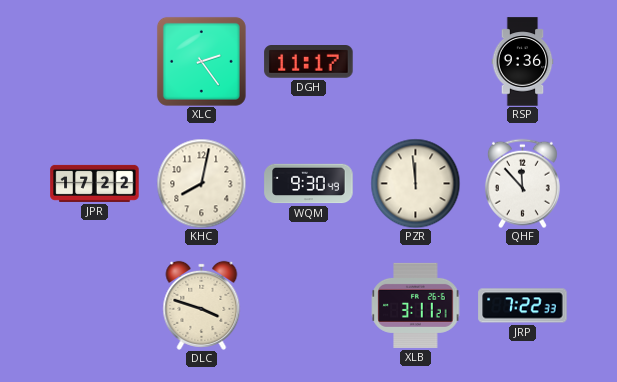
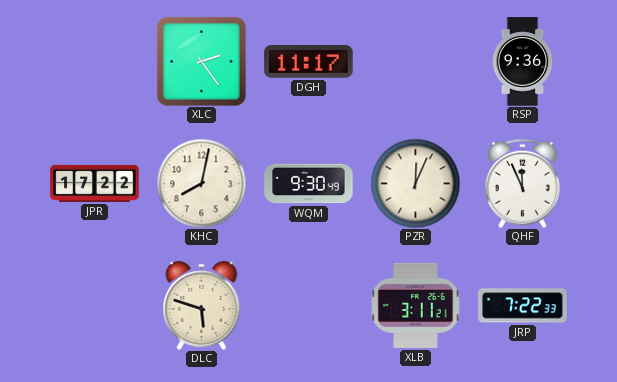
PZR: 11:59 -> 12:04 (415, 183)
QHF: 11:53 -> 11:56 (522, 183)
DLC: 3:48 -> 5:48 (202, 305)
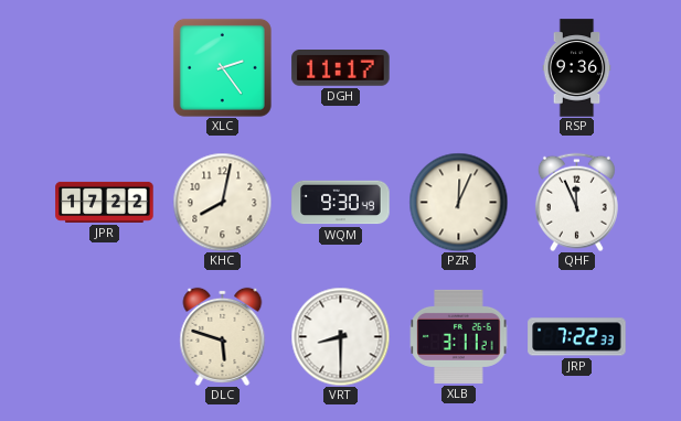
VRT: none -> 8:30 (340, 336)
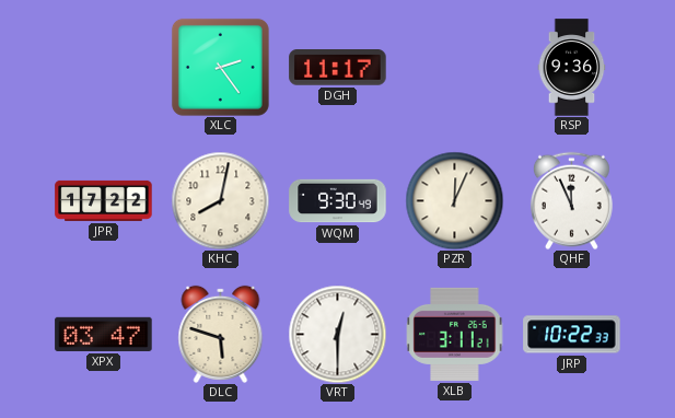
XPX: none -> 03:47 (104, 334)
VRT: 8:30 -> 12:30 (337, 334)
JRP: 7:22 -> 10:22 (572, 335)
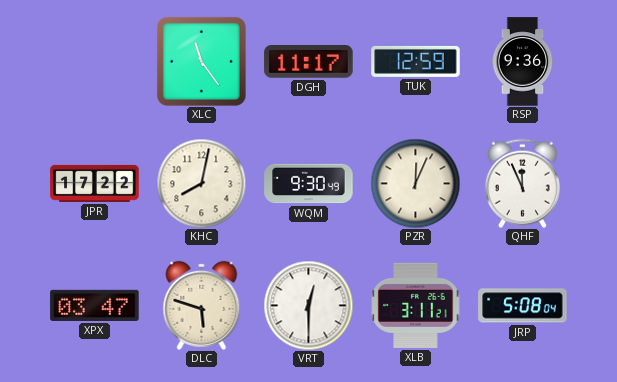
XLC: 2:24 -> 11:24 (201, 61)
TUK: none -> 12:59 (416, 61)
JRP: 10:22 -> 5:08 (523, 306)
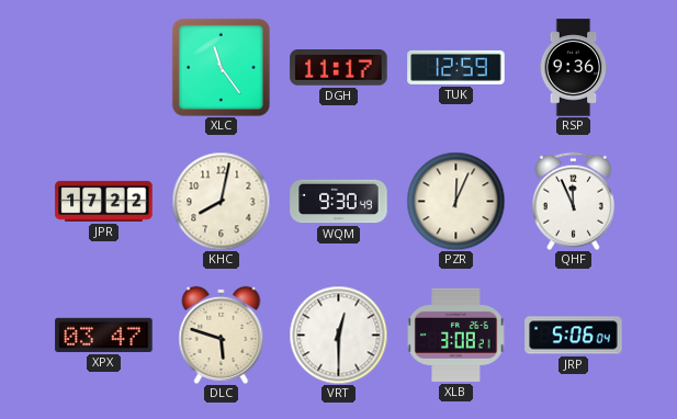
XLB: 3:11 -> 3:08 (455, 335)
JRP: 5:08 -> 5:06 (574, 336)
